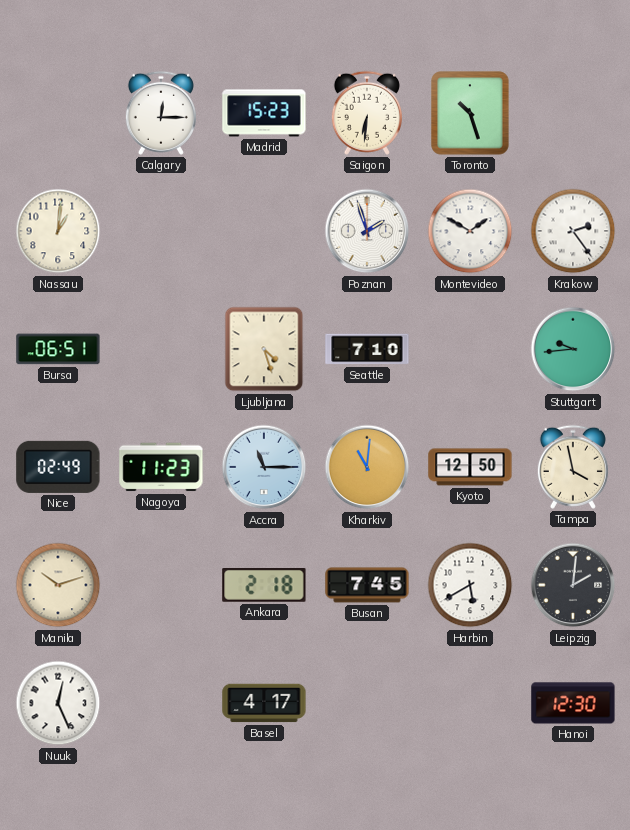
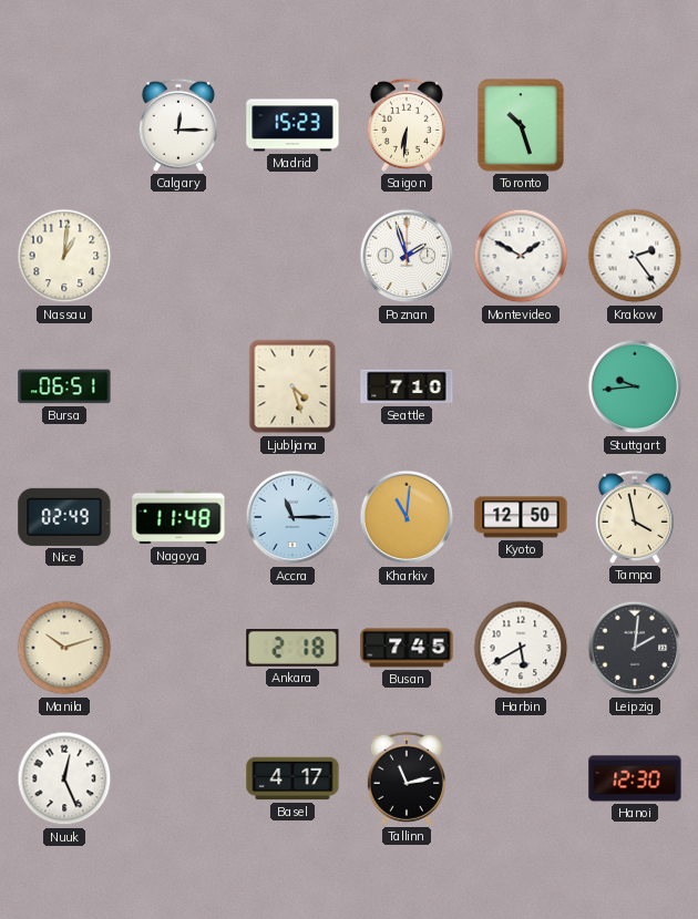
Nagoya: 11:23 -> 11:48 (178, 517)
Tallinn: none -> 11:13 (407, 778)
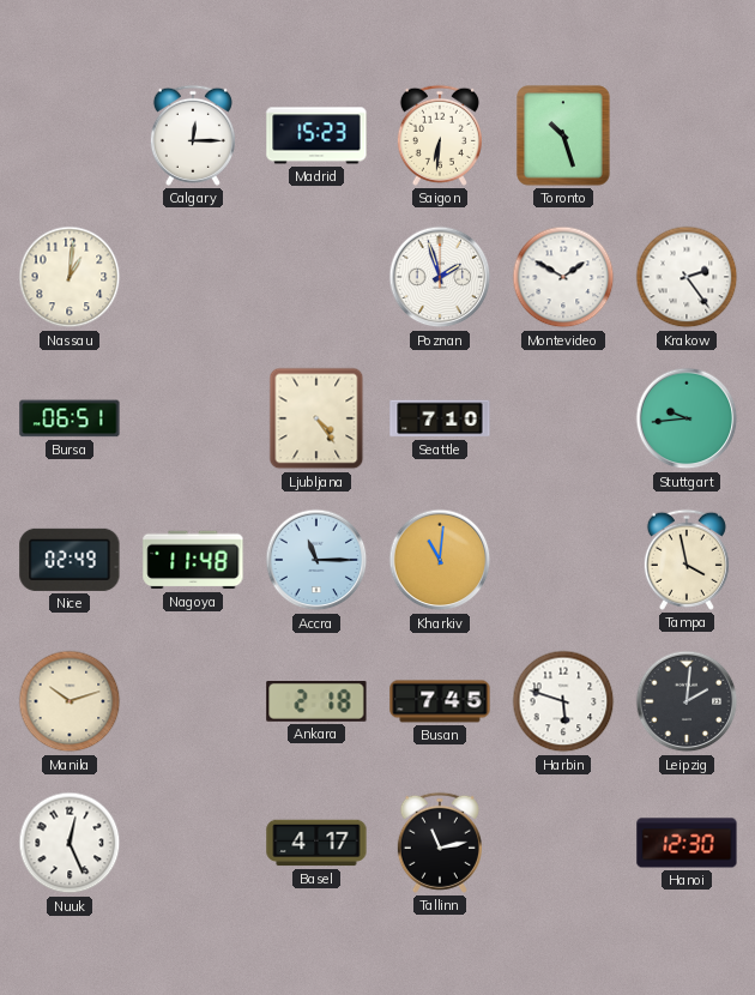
Ljubljana: 4:27 -> 4:24 (316, 418)
Kyoto: 12:50 -> none (521, 517)
Harbin: 5:40 -> 5:48 (563, 701)
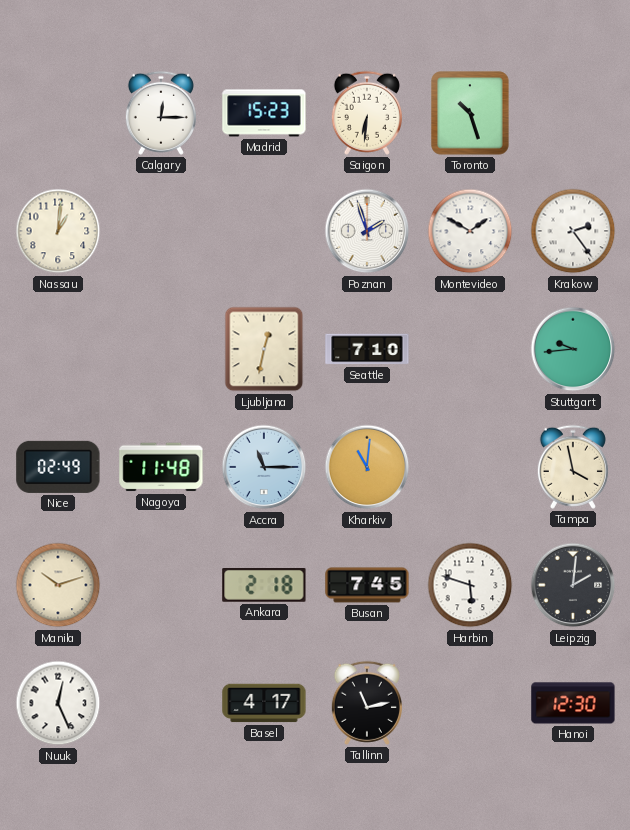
Bursa: 06:51 -> none (70, 418)
Ljubljana: 4:24 -> 12:32 (264, 349)
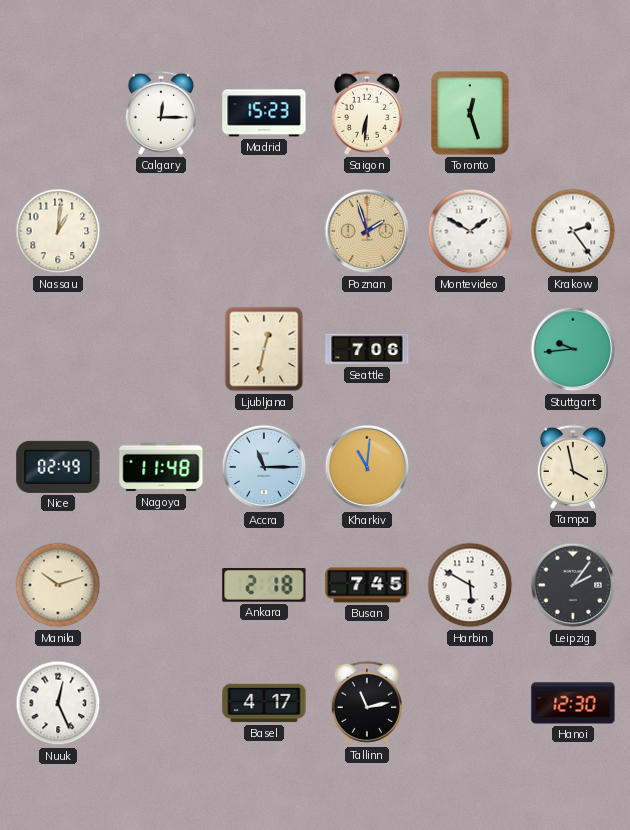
Toronto: 10:27 -> 12:27 (470, 113)
Poznan dial: white -> champagne (367, 231)
Seattle: 7:10 -> 7:06 (367, 349)
Harbin: 5:48 -> 5:50 (470, 585)
Leipzig: 2:01 -> 2:06 (573, 585)
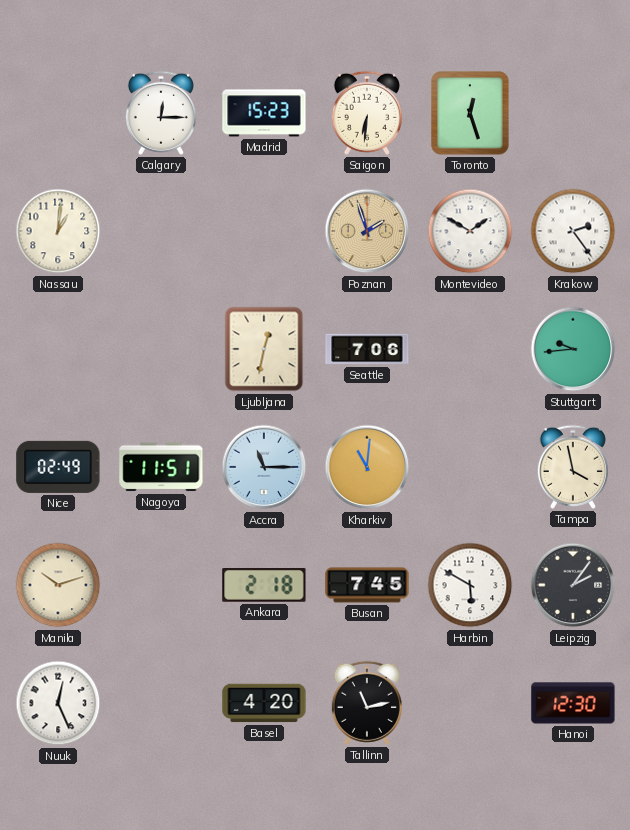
Nagoya: 11:48 -> 11:51 (161, 467)
Basel: 4:17 -> 4:20 (264, 703)
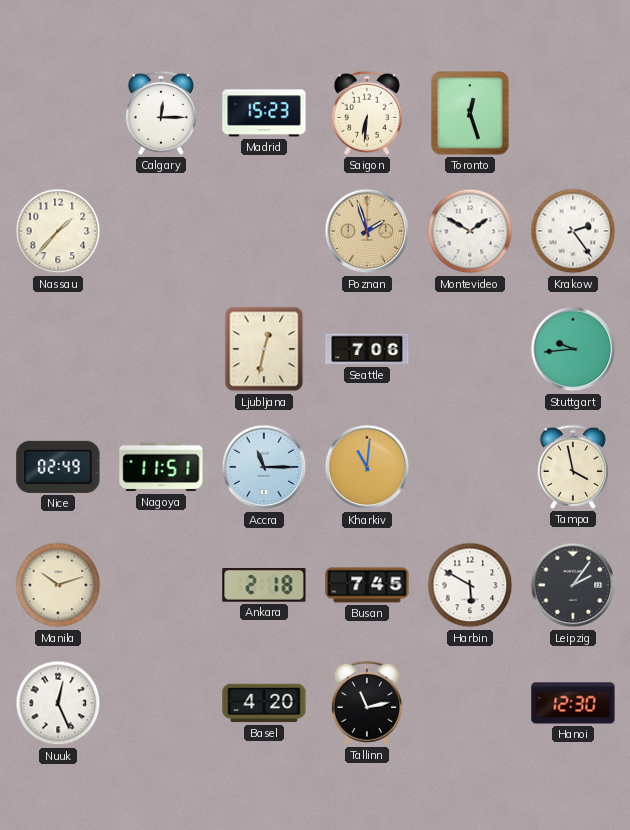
Nassau: 1:01 -> 1:37 (58, 231)
